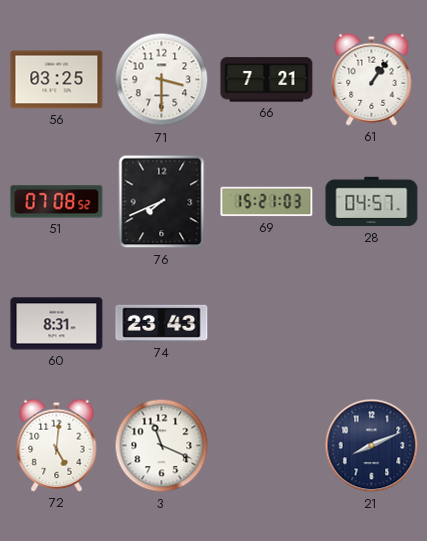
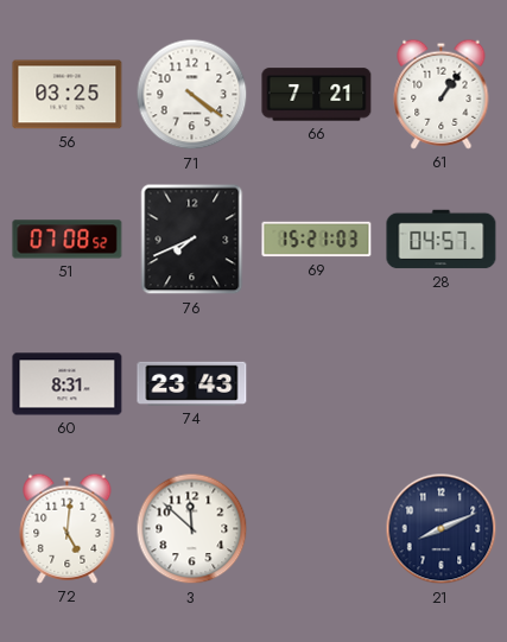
71: 3:30 -> 4:21 (192, 95)
3: 11:19 -> 11:52 (192, 529)
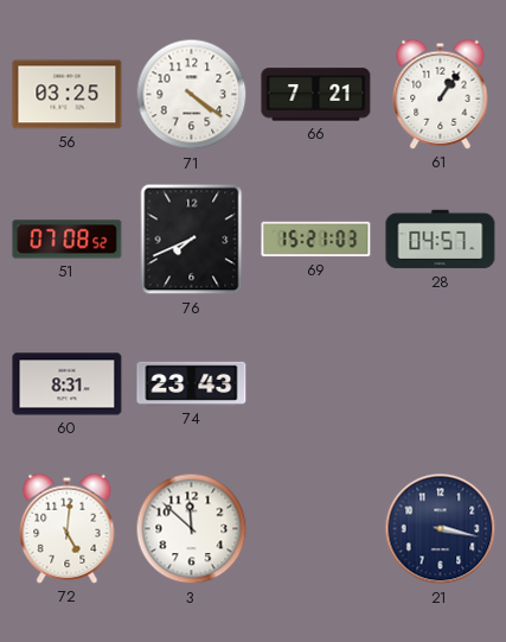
21: 8:11 -> 3:17 (441, 529)
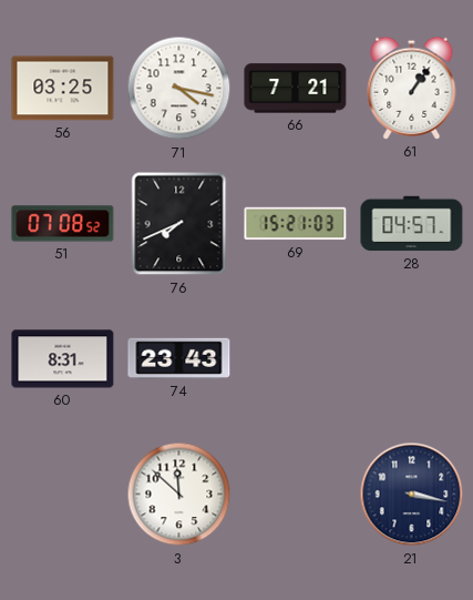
71: 4:21 -> 4:17 (179, 89)
72: 5:01 -> none (68, 528)
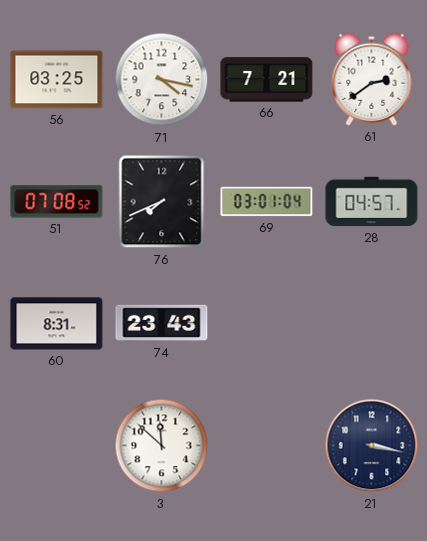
61: 1:06 -> 2:39 (372, 79)
69: 15:21 -> 03:01 (267, 202)
